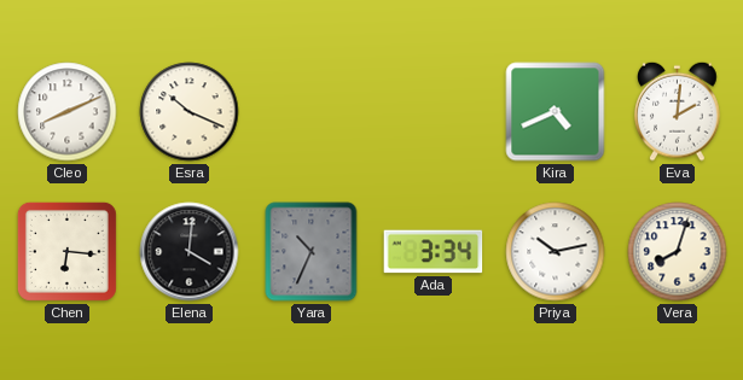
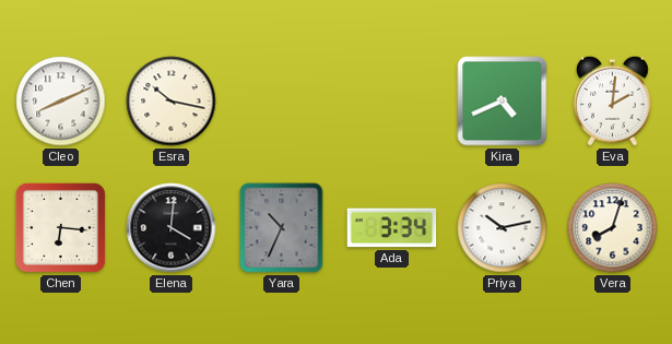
Esra: 10:19 -> 10:17 (172, 102)
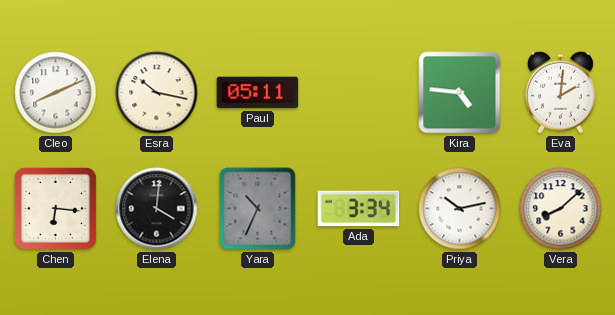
Paul: none -> 05:11 (258, 93)
Kira: 4:41 -> 4:46 (460, 93)
Vera: 8:03 -> 8:08 (561, 209)
